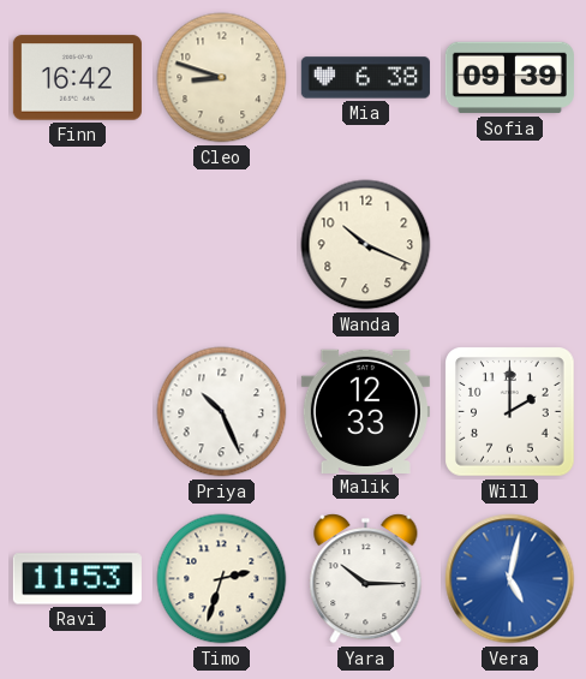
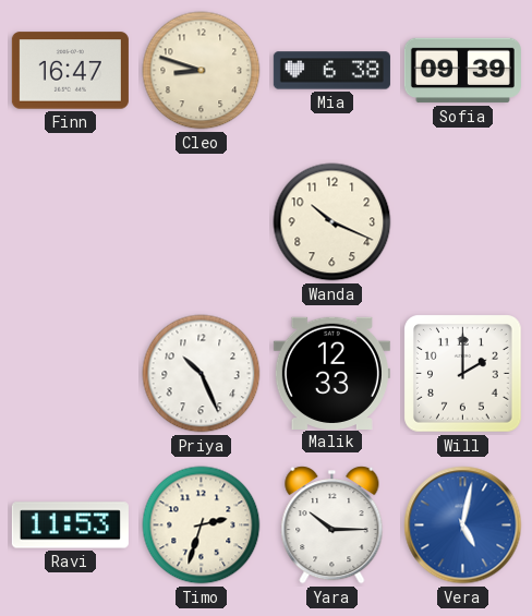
Finn: 16:42 -> 16:47 (70, 71)
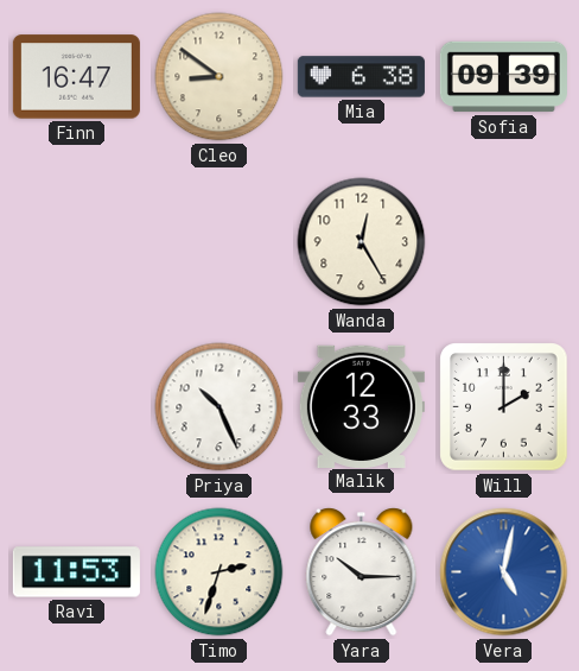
Cleo: 8:48 -> 8:51 (219, 77)
Wanda: 10:19 -> 12:25 (362, 242)
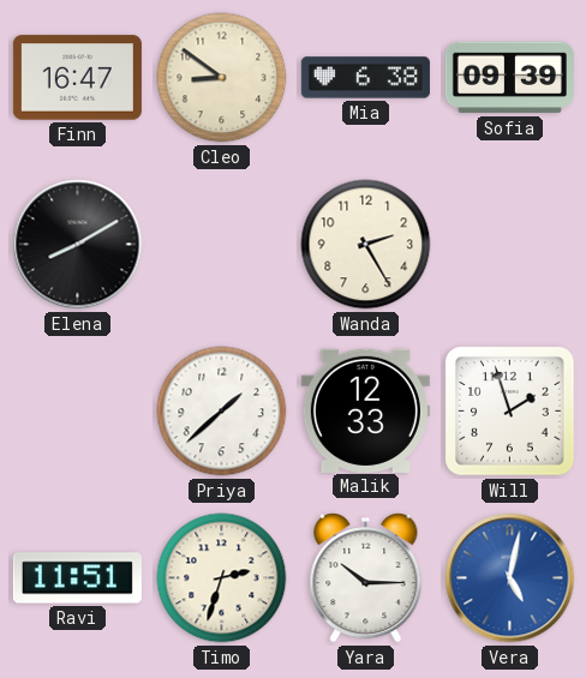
Elena: none -> 8:10 (78, 245)
Wanda: 12:25 -> 2:25 (366, 245)
Priya: 10:26 -> 1:38 (222, 412)
Will: 2:00 -> 1:57 (510, 412)
Ravi: 11:53 -> 11:51 (77, 578)
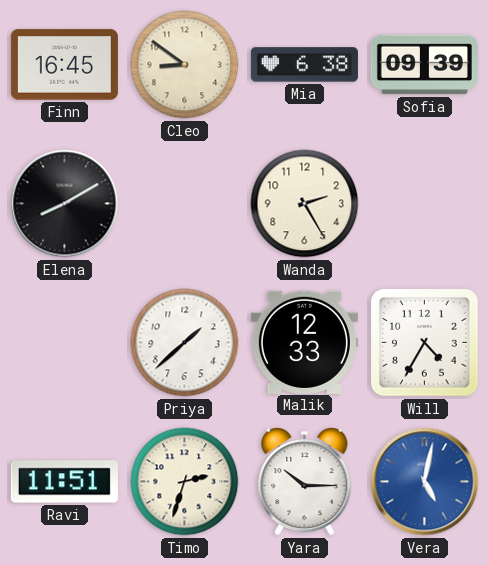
Finn: 16:47 -> 16:45 (64, 65)
Will: 1:57 -> 4:35 (425, 343)
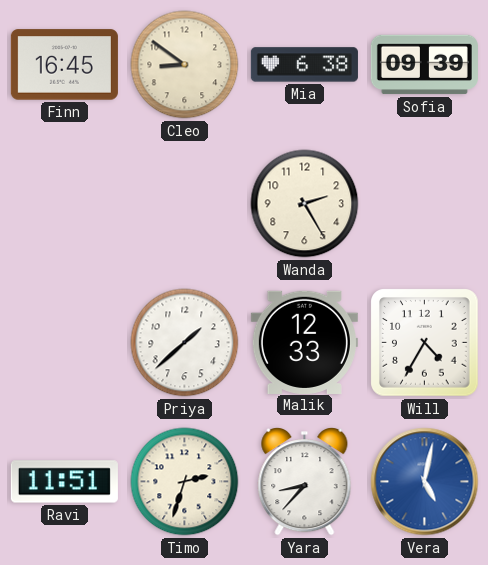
Elena: 8:10 -> none (65, 204)
Yara: 10:15 -> 8:37 (305, 482)
